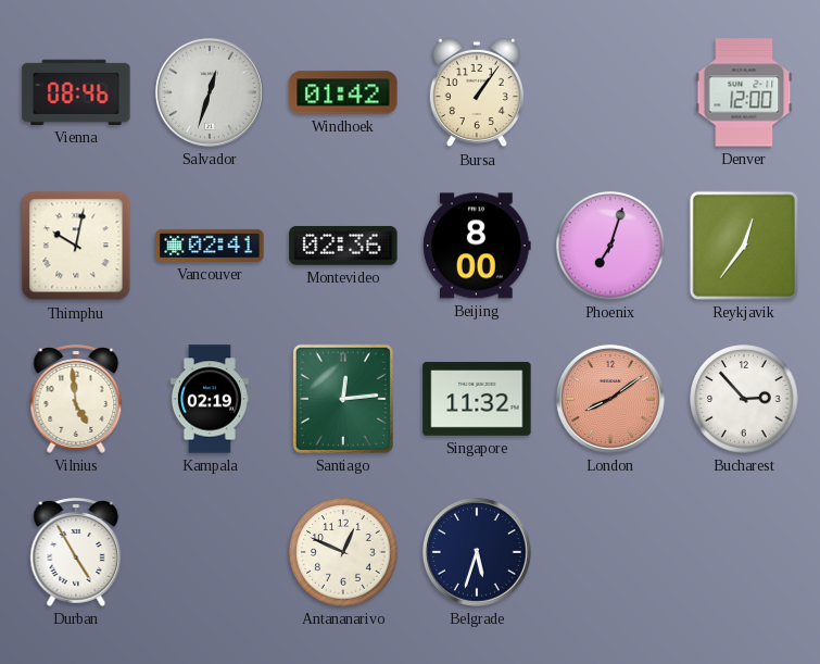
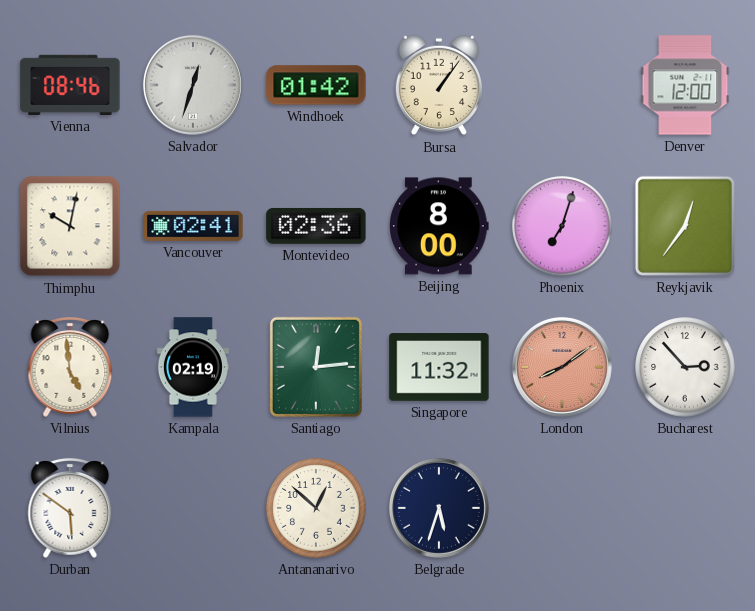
Durban: 4:55 -> 5:51 (70, 508)
Antananarivo: 12:49 -> 12:52 (316, 508)
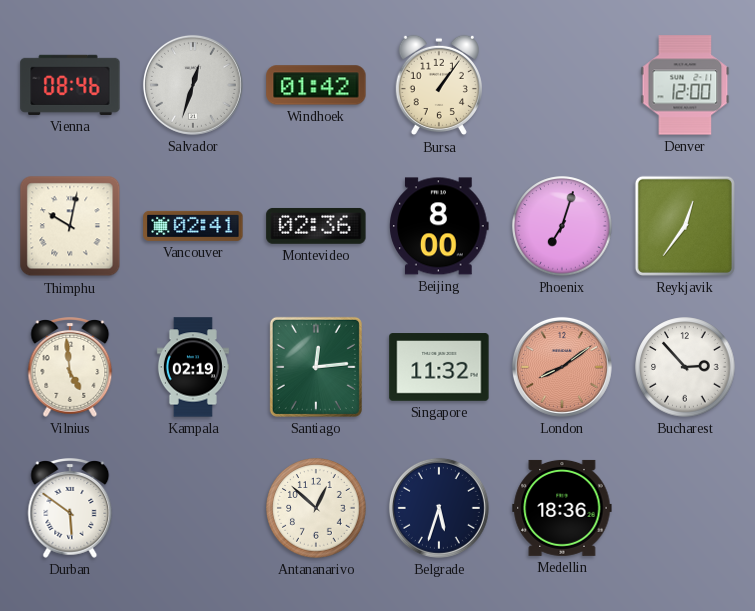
Medellin: none -> 18:36 (562, 508)
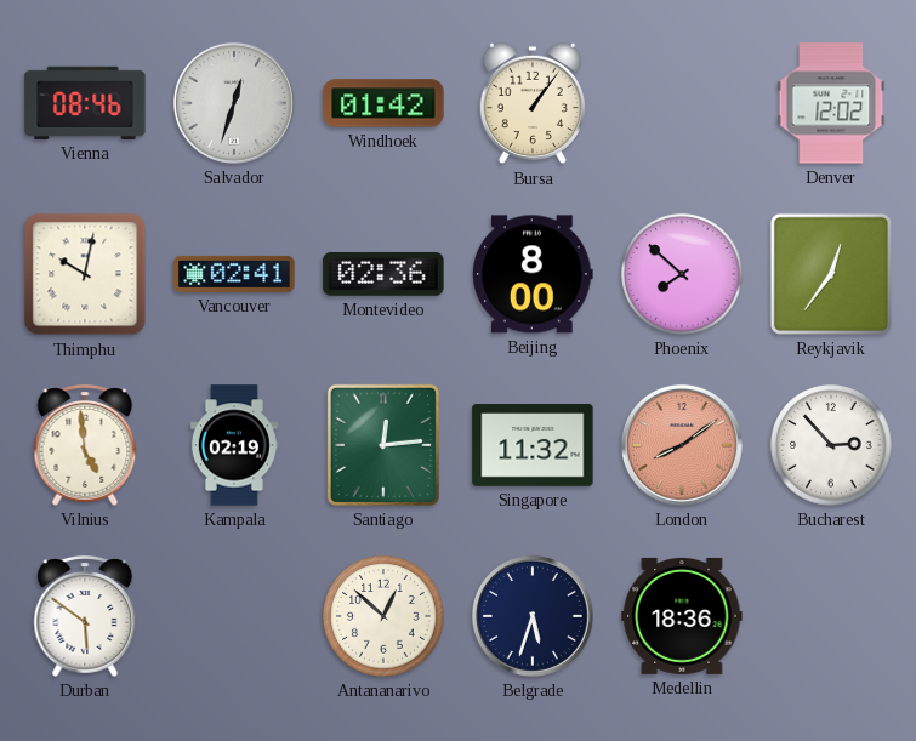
Denver: 12:00 -> 12:02 (831, 103)
Phoenix: 7:03 -> 7:52 (682, 274)
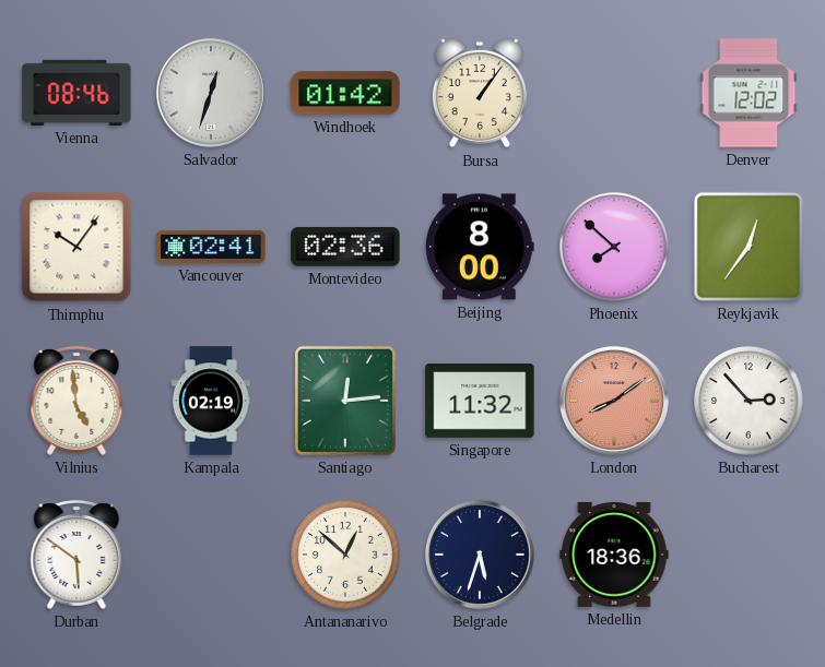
Thimphu: 10:02 -> 10:06 (76, 247)
